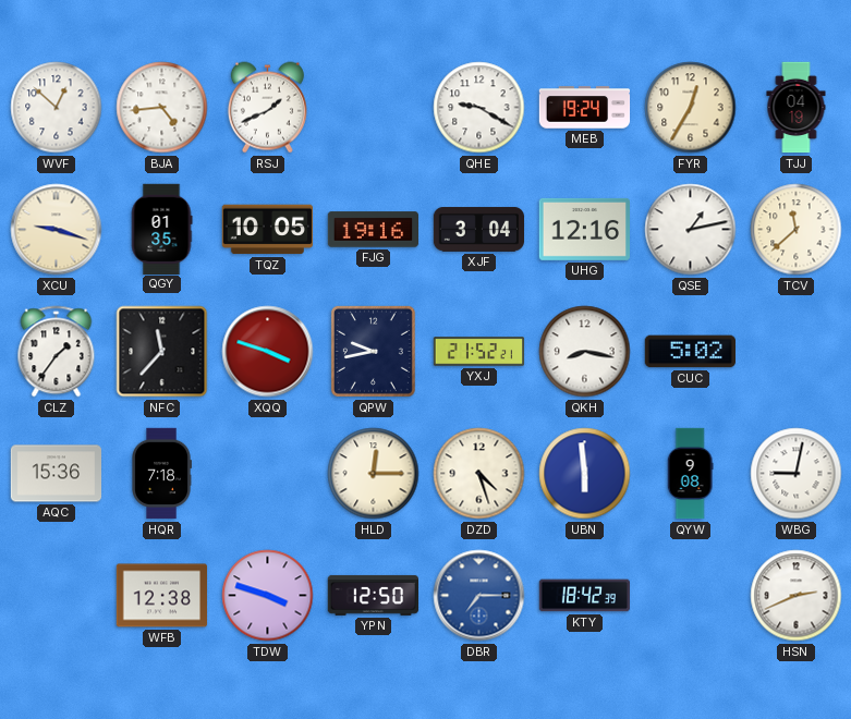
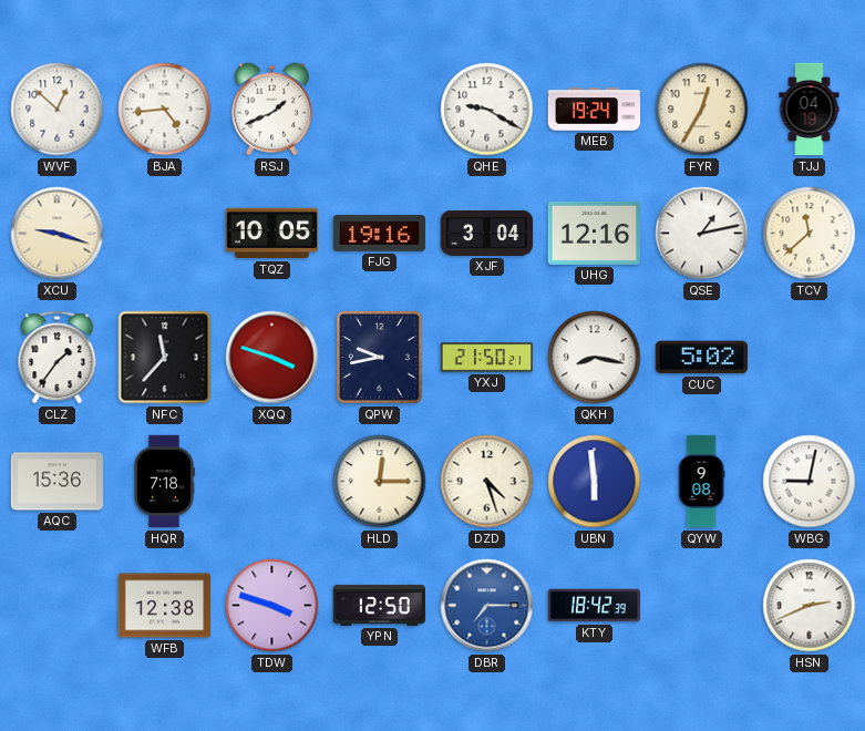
QGY: 01:35 -> none (161, 229)
YXJ: 21:52 -> 21:50 (487, 358)
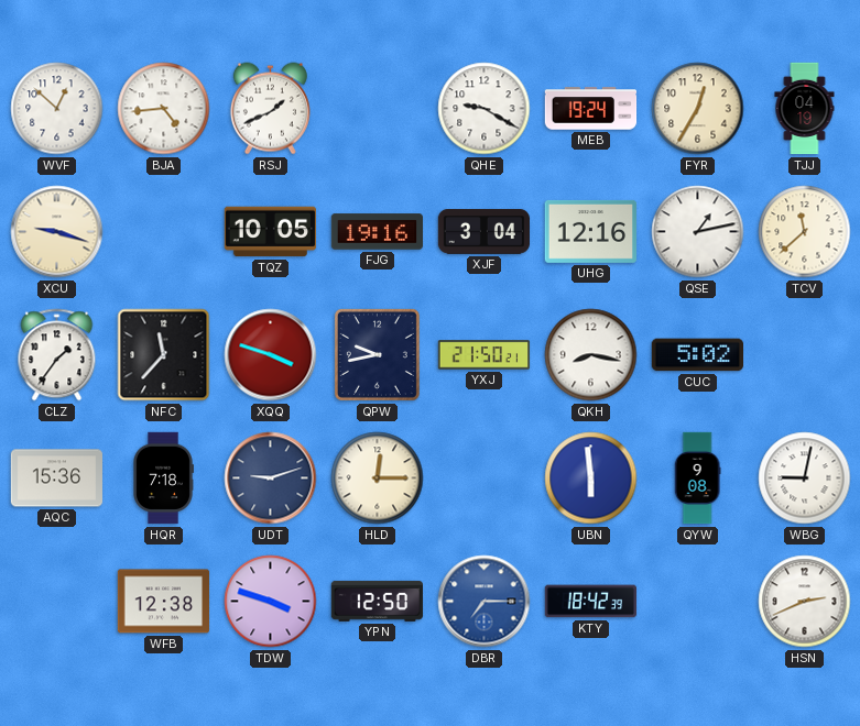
UDT: none -> 9:12 (271, 479)
DZD: 4:27 -> none (487, 482)
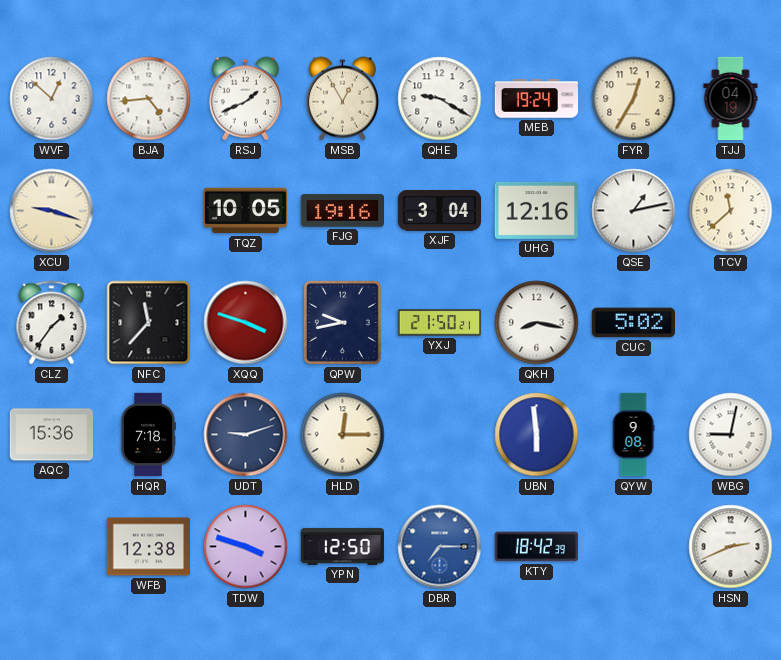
MSB: none -> 12:55 (342, 99)
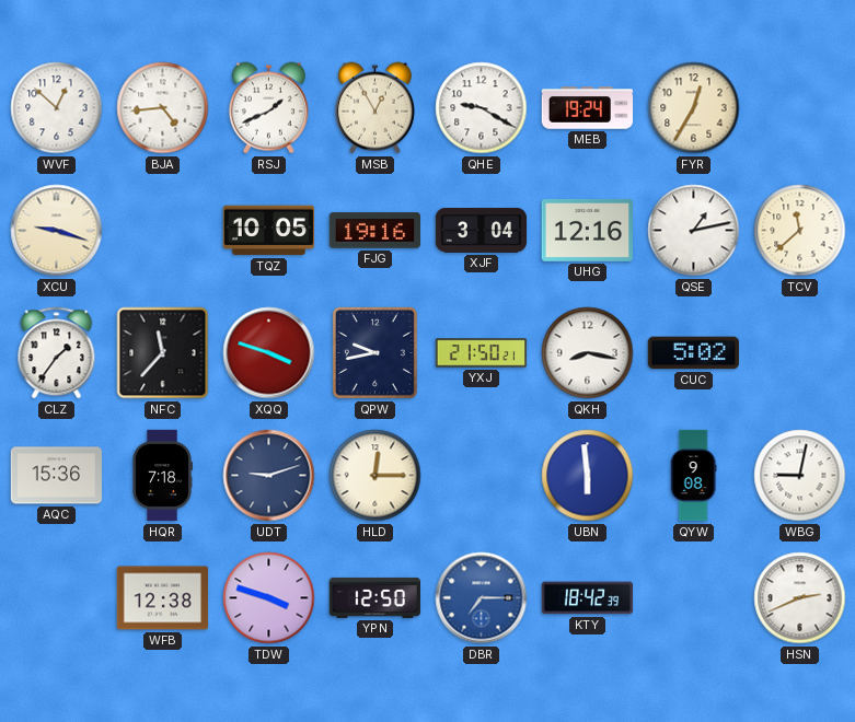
TJJ: 04:19 -> none (731, 99)
